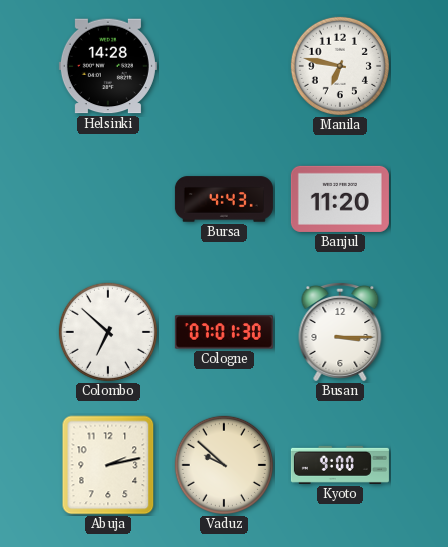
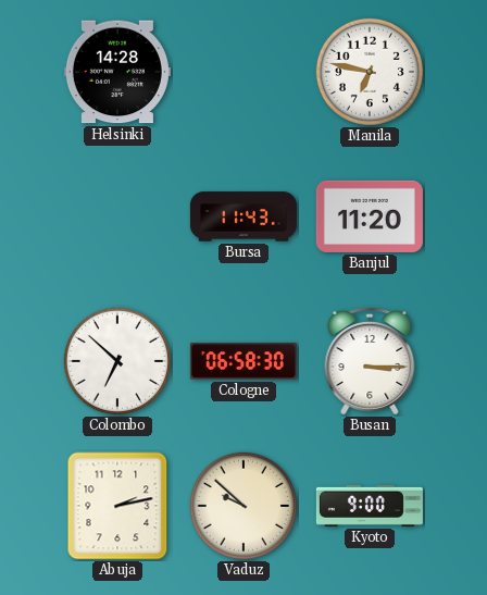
Bursa: 4:43 -> 11:43 (243, 216)
Cologne: 07:01 -> 06:58 (243, 361)
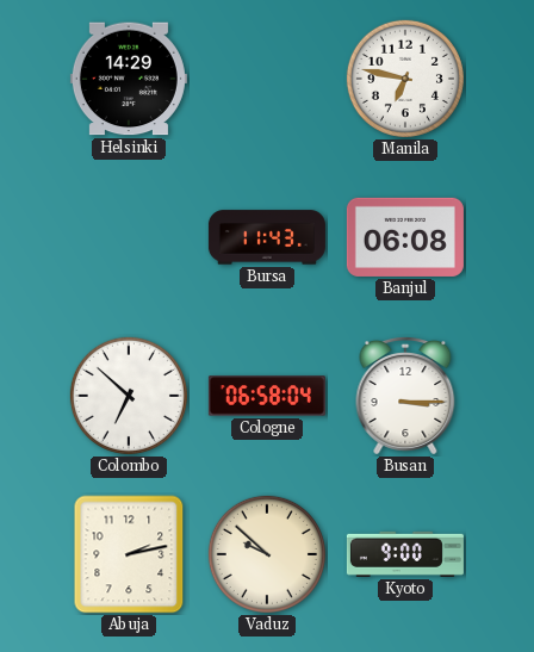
Helsinki: 14:28 -> 14:29 (129, 79)
Banjul: 11:20 -> 06:08 (405, 237)
Cologne: 06:58:30 -> 06:58:04 (267, 396)
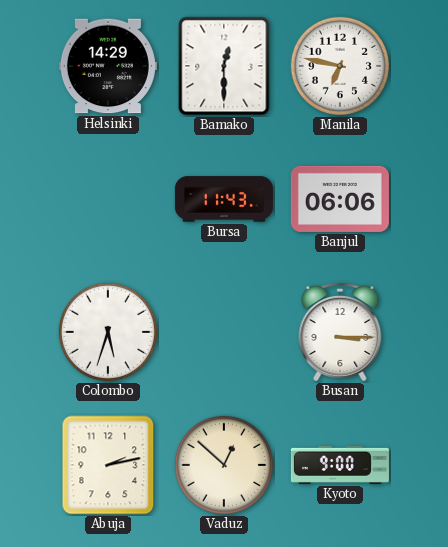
Bamako: none -> 12:30 (224, 66)
Banjul: 06:08 -> 06:06 (340, 199)
Colombo: 6:52 -> 5:33 (108, 332)
Cologne: 06:58 -> none (267, 396)
Vaduz: 9:52 -> 12:52 (224, 465)
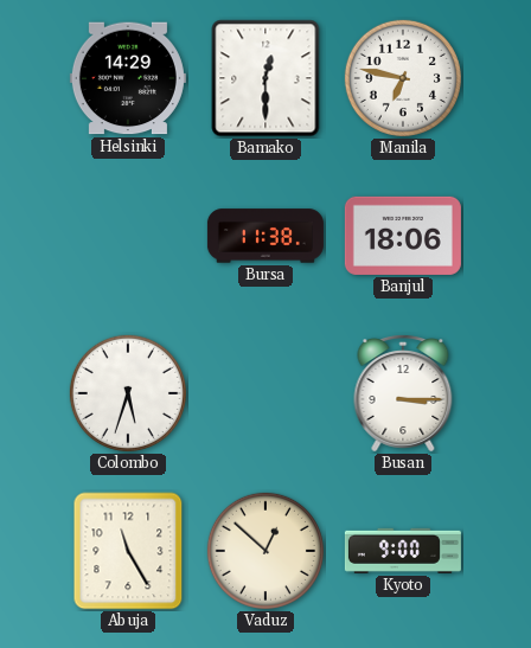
Bursa: 11:43 -> 11:38 (265, 236)
Banjul: 06:06 -> 18:06 (403, 236)
Abuja: 2:13 -> 11:25 (128, 551)
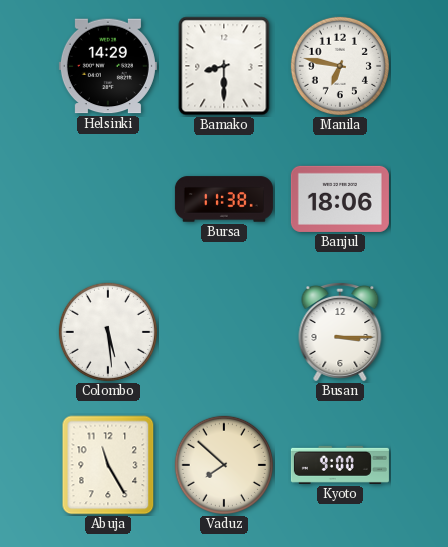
Bamako: 12:30 -> 8:30 (224, 66)
Colombo: 5:33 -> 5:29 (108, 332)
Vaduz: 12:52 -> 7:52 (224, 465)
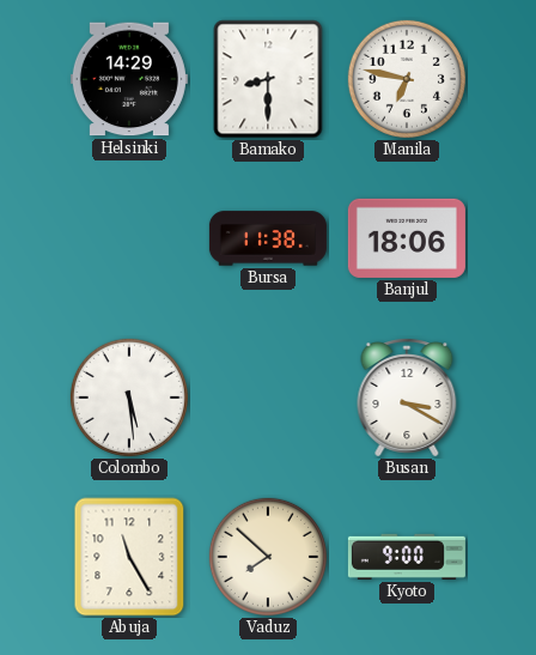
Busan: 3:15 -> 3:20 (407, 399)
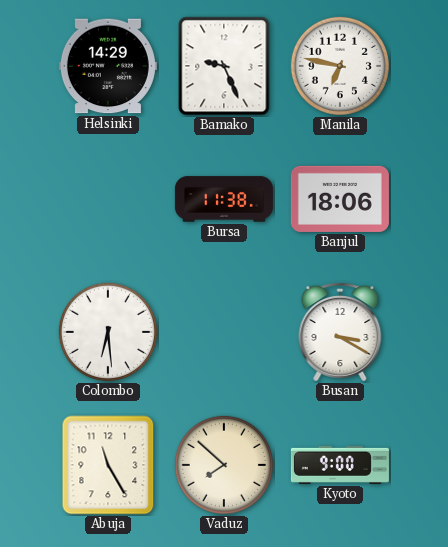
Bamako: 8:30 -> 9:26 (224, 66)
Colombo: 5:29 -> 6:29 (108, 332)
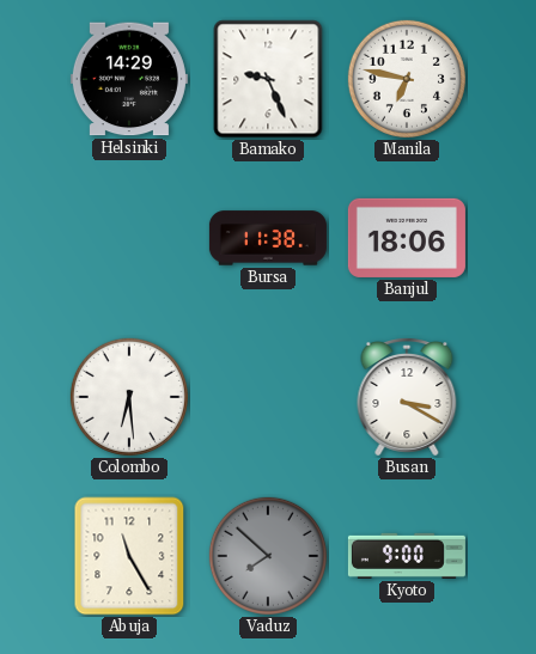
Vaduz dial: cream -> grey (268, 556)
